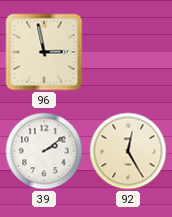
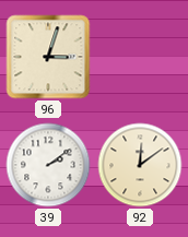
96: 2:58 -> 3:03 (48, 57)
92: 12:25 -> 12:09 (140, 165)
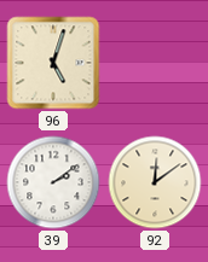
96: 3:03 -> 5:03 (53, 63)
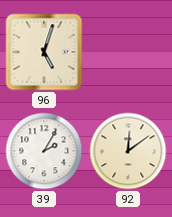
39: 2:09 -> 2:05 (44, 151)
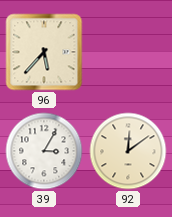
96: 5:03 -> 5:37 (44, 52)
39: 2:05 -> 3:05 (44, 151)
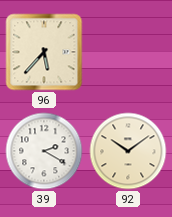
39: 3:05 -> 2:20 (44, 151)
92: 12:09 -> 10:09 (128, 151)
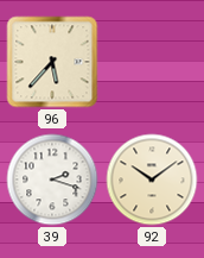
39: 2:20 -> 2:18 (52, 180)
